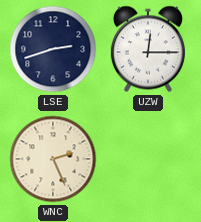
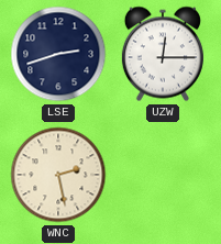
WNC: 2:26 -> 2:28 (58, 175)
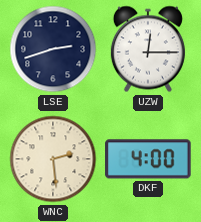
WNC: 2:28 -> 2:29 (53, 159)
DKF: none -> 4:00 (148, 159)
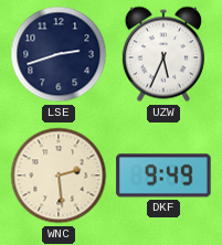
UZW: 12:15 -> 5:34 (163, 54)
DKF: 4:00 -> 9:49 (163, 175)
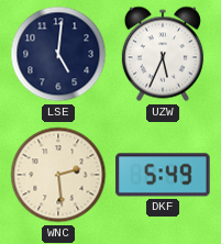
LSE: 2:42 -> 5:01 (58, 54)
DKF: 9:49 -> 5:49 (163, 175)
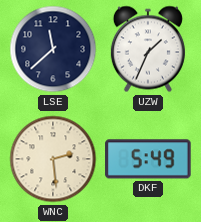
LSE: 5:01 -> 11:38 (53, 49)
UZW: 5:34 -> 1:34 (148, 49)
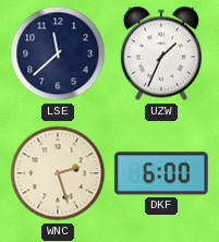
WNC: 2:29 -> 2:27 (58, 173)
DKF: 5:49 -> 6:00 (161, 173)
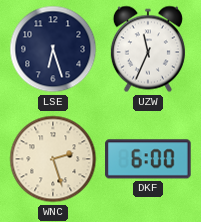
LSE: 11:38 -> 6:27 (53, 49)
UZW: 1:34 -> 11:34 (148, 49)
